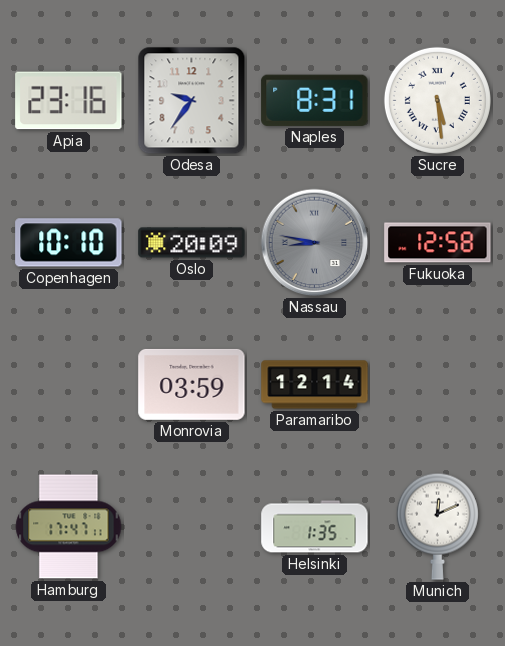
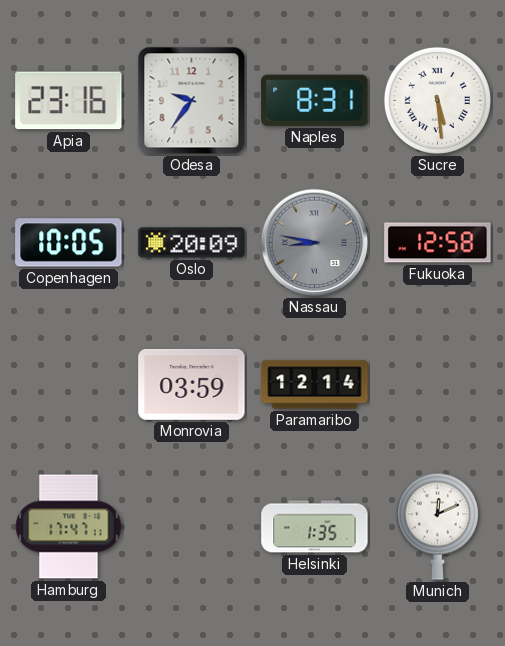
Copenhagen: 10:10 -> 10:05 (69, 243)
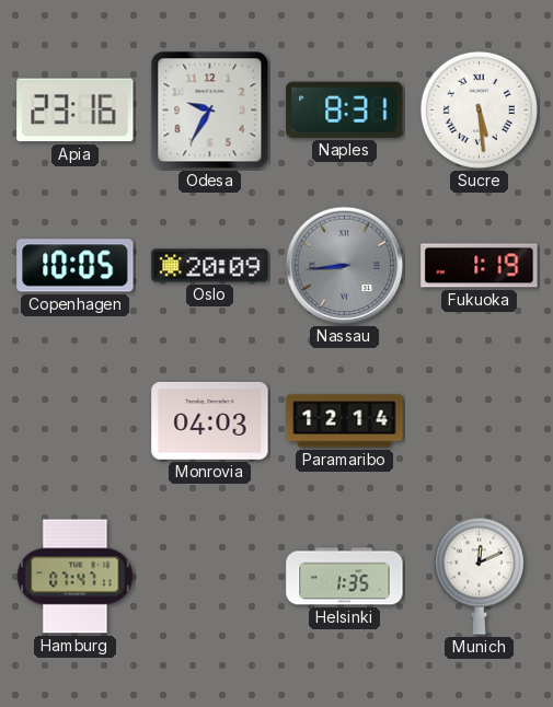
Odesa: 9:36 -> 9:35 (210, 111)
Nassau: 8:47 -> 8:44 (345, 266)
Fukuoka: 12:58 -> 1:19 (480, 266)
Monrovia: 03:59 -> 04:03 (210, 420)
Hamburg: 17:47 -> 07:47 (76, 577)
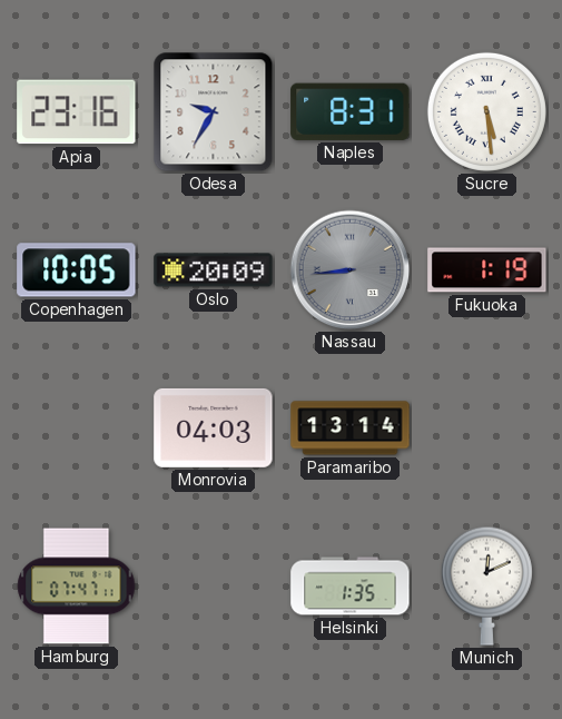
Paramaribo: 12:14 -> 13:14 (351, 429)
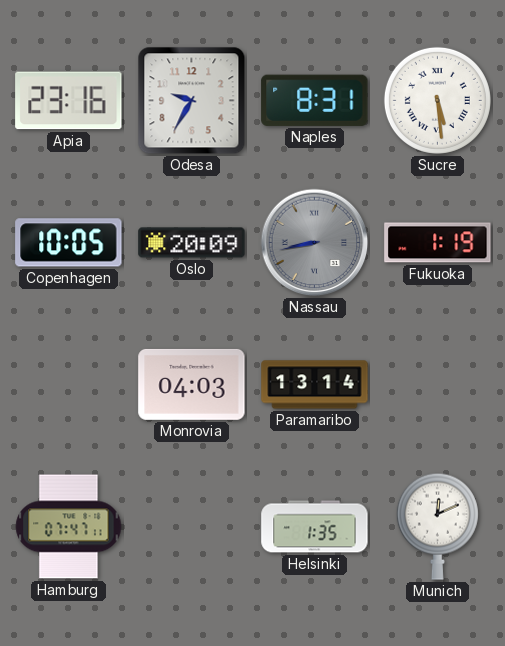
Nassau: 8:44 -> 8:43 (315, 243)
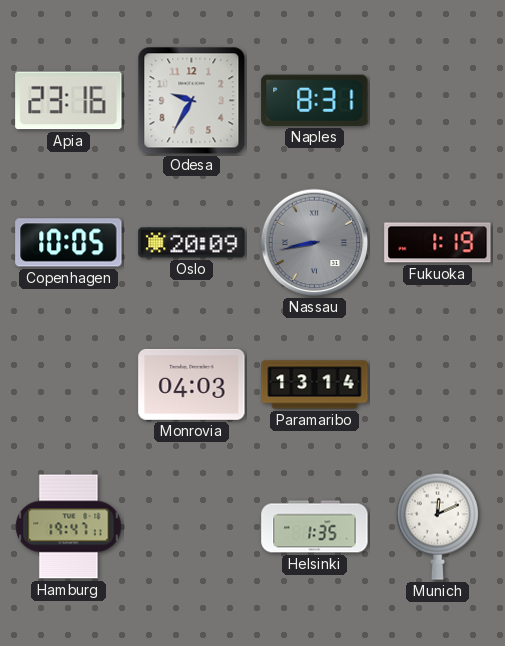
Sucre: 5:29 -> none (437, 100)
Hamburg: 07:47 -> 19:47 (69, 527)
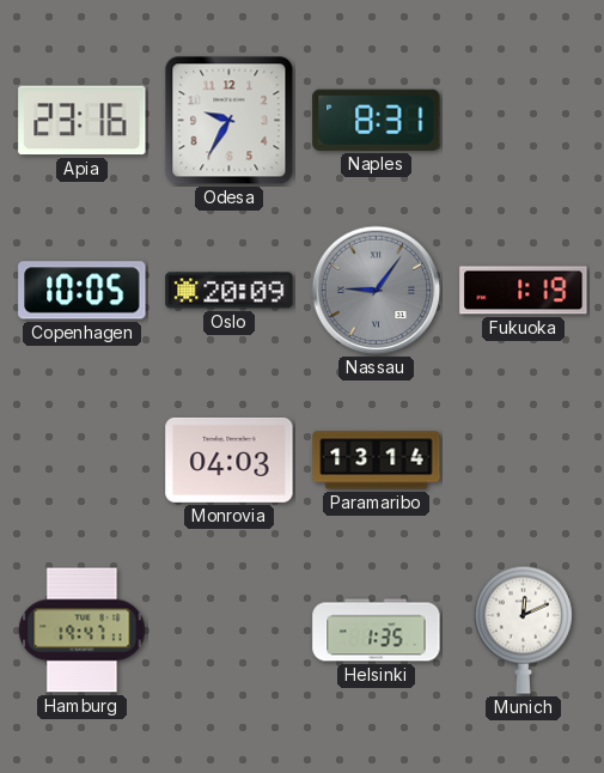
Nassau: 8:43 -> 9:06 (377, 291)
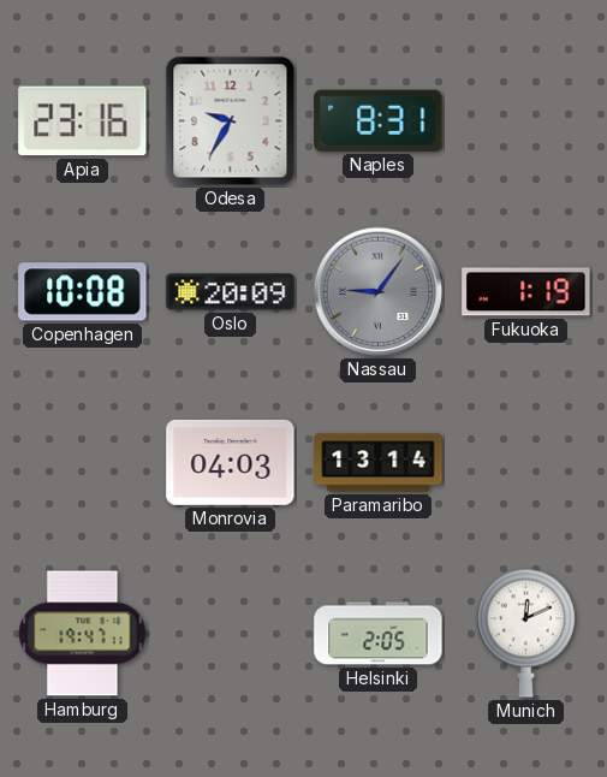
Copenhagen: 10:05 -> 10:08 (83, 292)
Helsinki: 1:35 -> 2:05 (379, 634)
